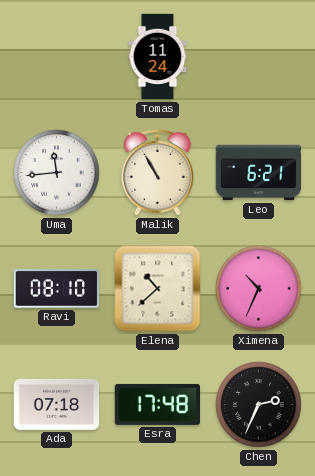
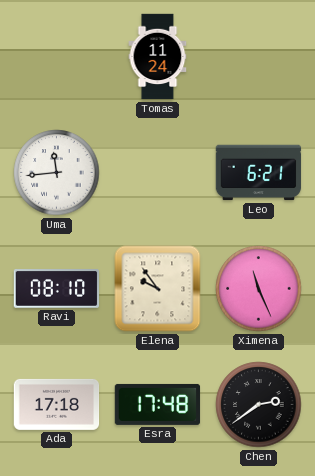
Malik: 10:55 -> none (158, 172)
Elena: 10:38 -> 9:54 (158, 289)
Ximena: 10:34 -> 11:26 (259, 289)
Ada: 07:18 -> 17:18 (57, 404)
Chen: 2:34 -> 2:39 (259, 405)
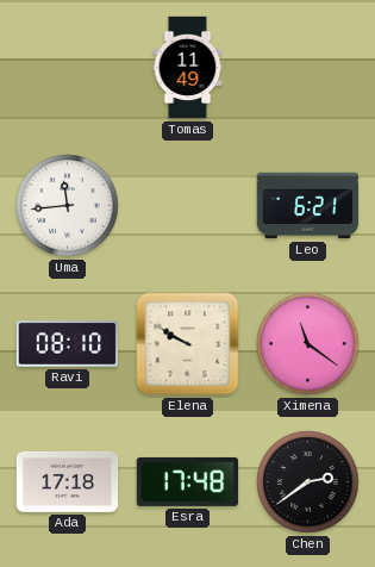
Tomas: 11:24 -> 11:49 (188, 68)
Elena: 9:54 -> 9:50 (188, 344)
Ximena: 11:26 -> 11:21 (308, 344)
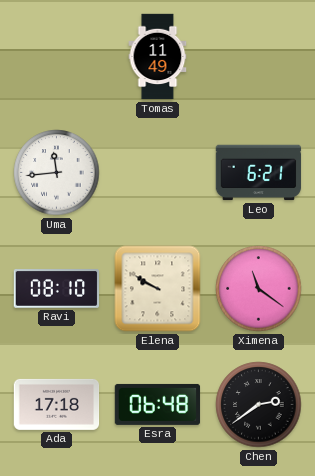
Esra: 17:48 -> 06:48 (158, 404)
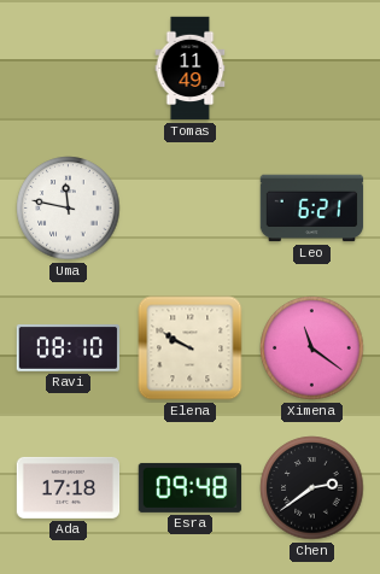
Uma: 11:44 -> 11:47 (69, 209)
Esra: 06:48 -> 09:48 (191, 487)
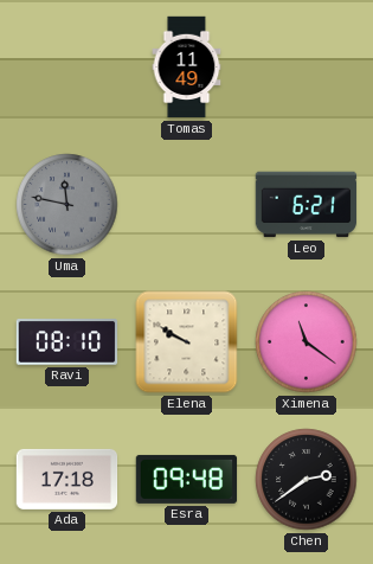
Uma dial: white -> grey (67, 205)
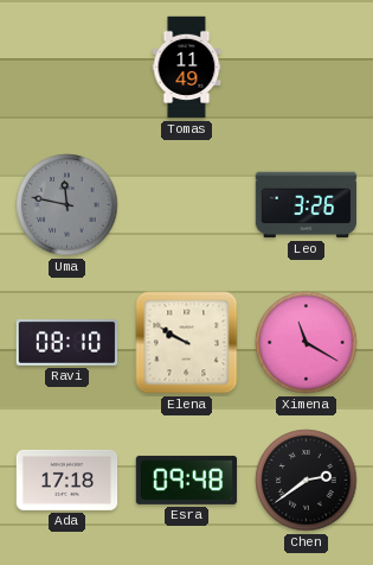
Leo: 6:21 -> 3:26 (307, 205)
Ximena: 11:21 -> 11:20 (307, 343)
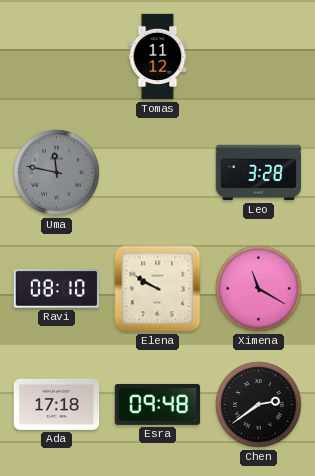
Tomas: 11:49 -> 11:12 (158, 57)
Leo: 3:26 -> 3:28 (259, 173)
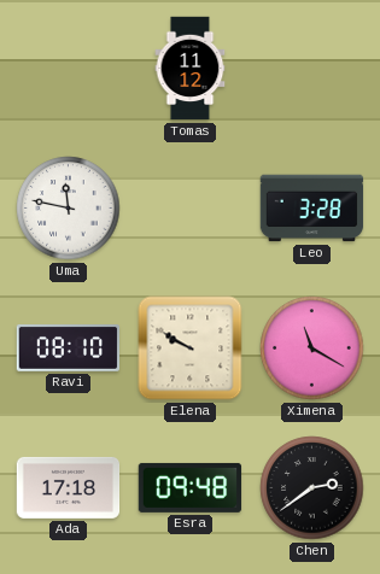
Uma dial: grey -> white (69, 209)
